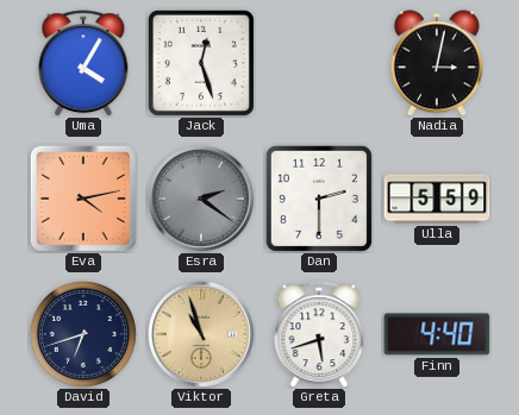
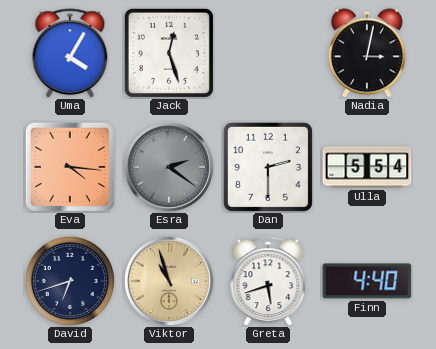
Eva: 4:13 -> 4:16 (70, 167)
Ulla: 5:59 -> 5:54 (367, 167)
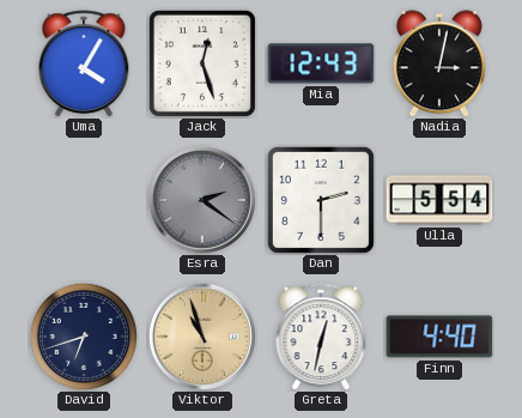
Mia: none -> 12:43 (321, 63)
Eva: 4:16 -> none (70, 167)
Greta: 5:42 -> 12:32 (321, 337)
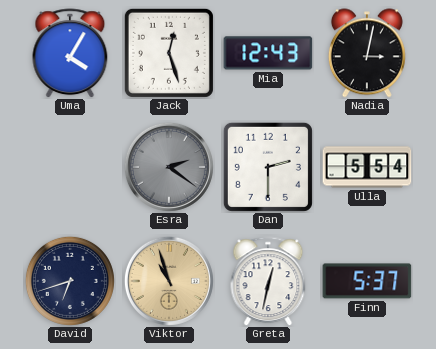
Finn: 4:40 -> 5:37 (367, 281)
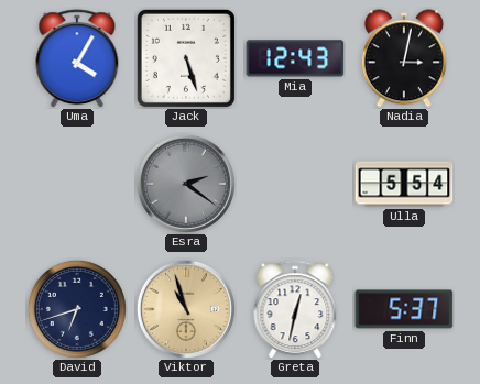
Jack: 12:27 -> 5:27 (186, 58)
Dan: 2:30 -> none (268, 167)
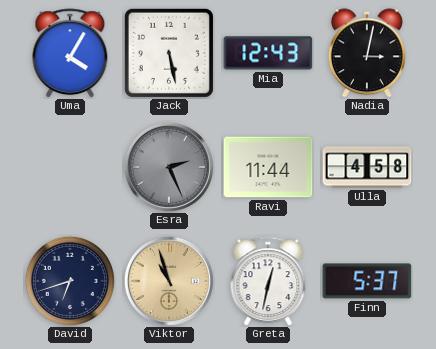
Jack: 5:27 -> 5:28 (169, 53)
Esra: 2:21 -> 2:26 (169, 167)
Ravi: none -> 11:44 (268, 167)
Ulla: 5:54 -> 4:58 (367, 167)
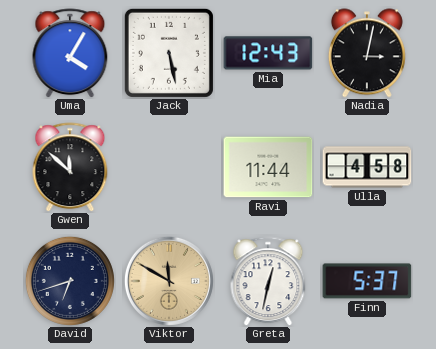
Gwen: none -> 11:52 (70, 167)
Esra: 2:26 -> none (169, 167)
Viktor: 10:57 -> 11:50 (169, 281)
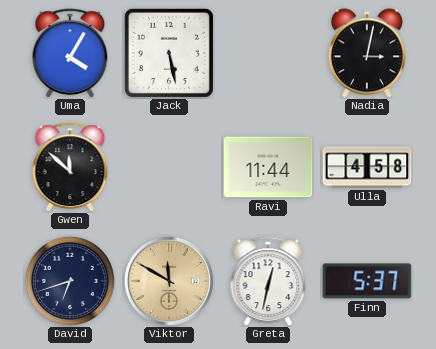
Mia: 12:43 -> none (268, 53)
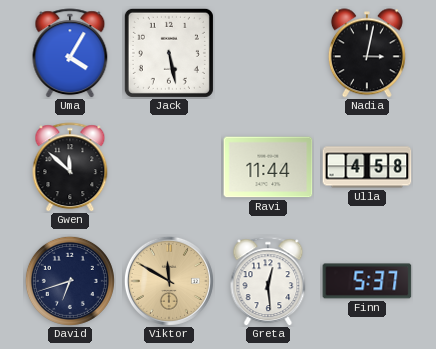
Greta: 12:32 -> 12:29 (268, 281)
